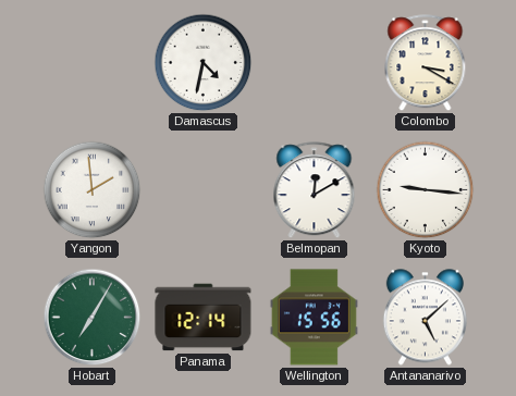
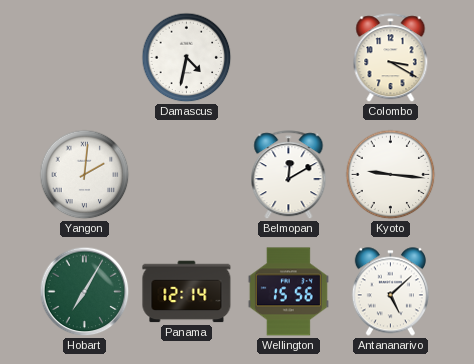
Yangon: 1:59 -> 2:01 (85, 175)
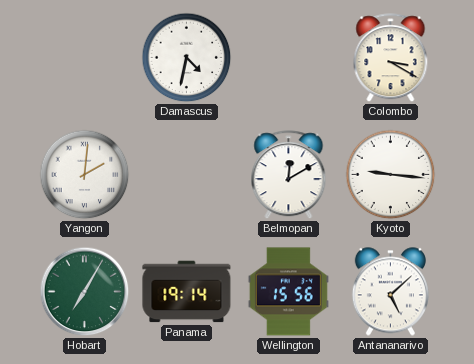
Panama: 12:14 -> 19:14 (187, 292)
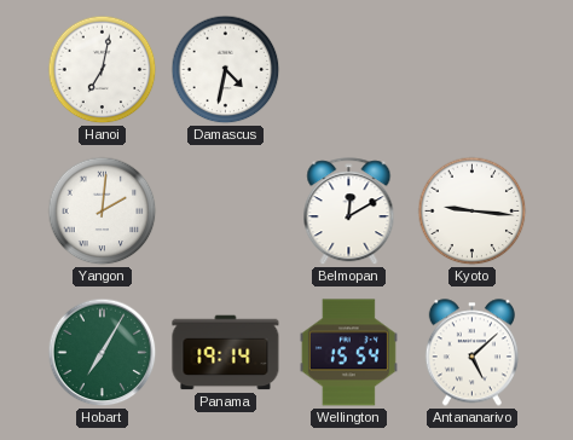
Hanoi: none -> 7:02 (103, 70)
Colombo: 3:20 -> none (391, 58)
Wellington: 15:56 -> 15:54 (348, 353)
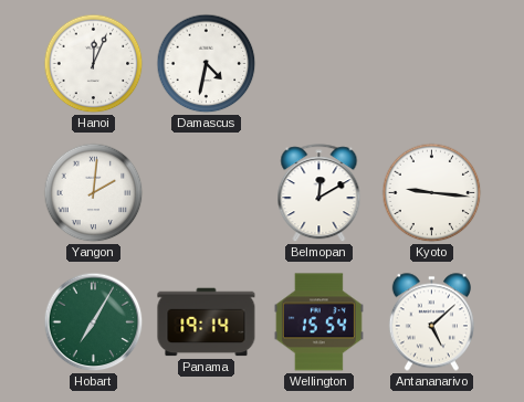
Hanoi: 7:02 -> 12:04 (94, 64)
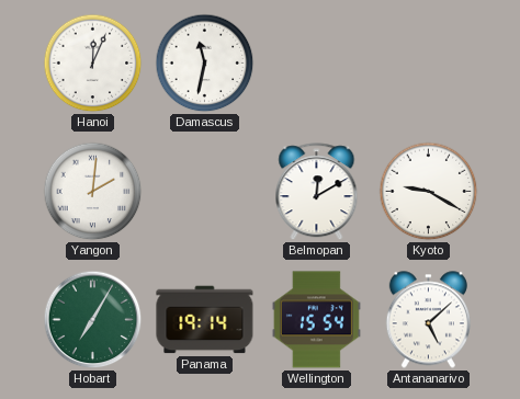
Damascus: 4:32 -> 11:32 (205, 64)
Kyoto: 9:16 -> 9:20 (429, 192)
